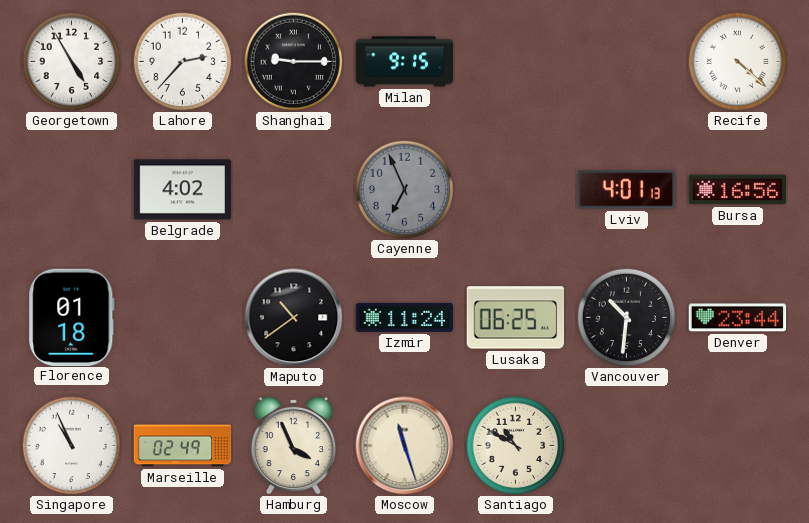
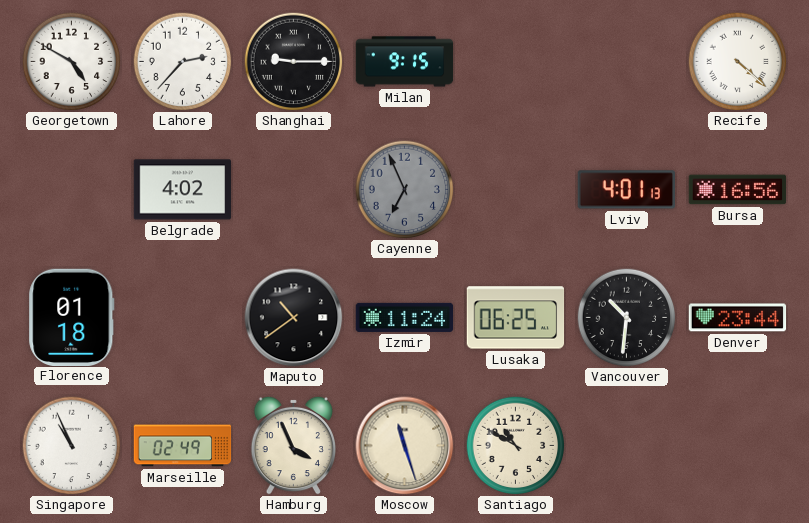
Georgetown: 4:55 -> 4:50 (72, 62)
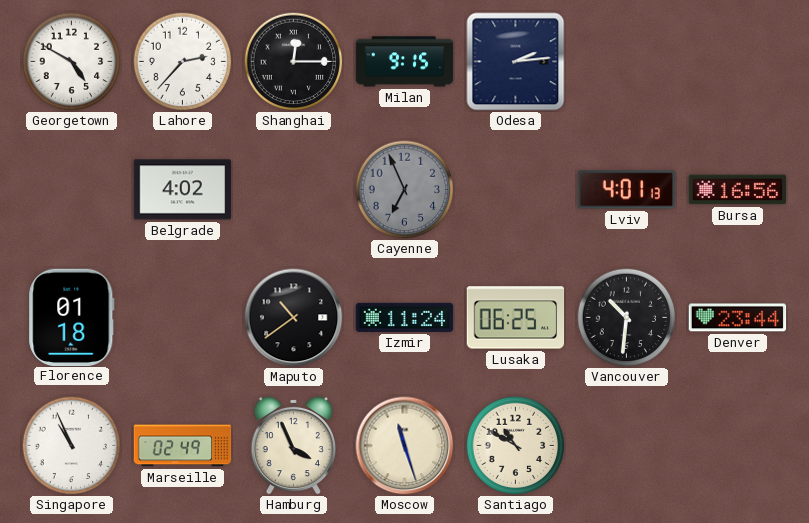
Shanghai: 9:15 -> 12:15 (294, 62)
Odesa: none -> 2:14 (516, 62)
Recife: 4:22 -> none (738, 62)
